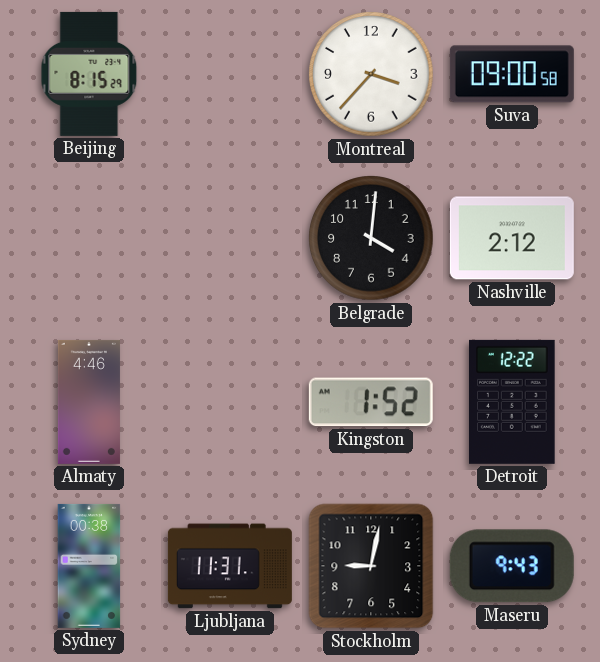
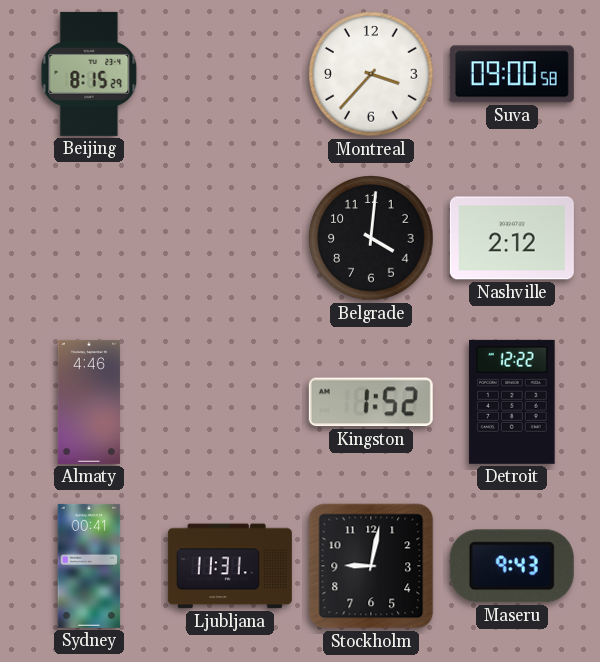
Sydney: 00:38 -> 00:41 (89, 566)
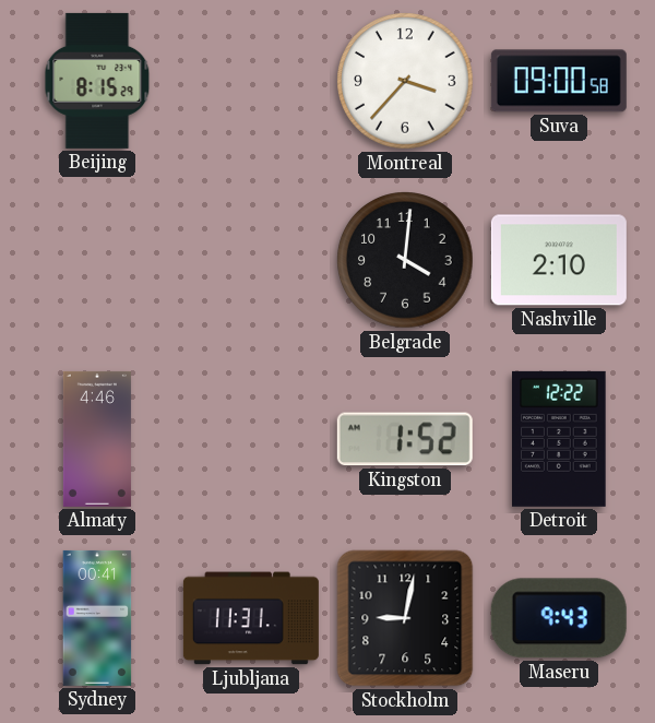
Nashville: 2:12 -> 2:10 (559, 260)
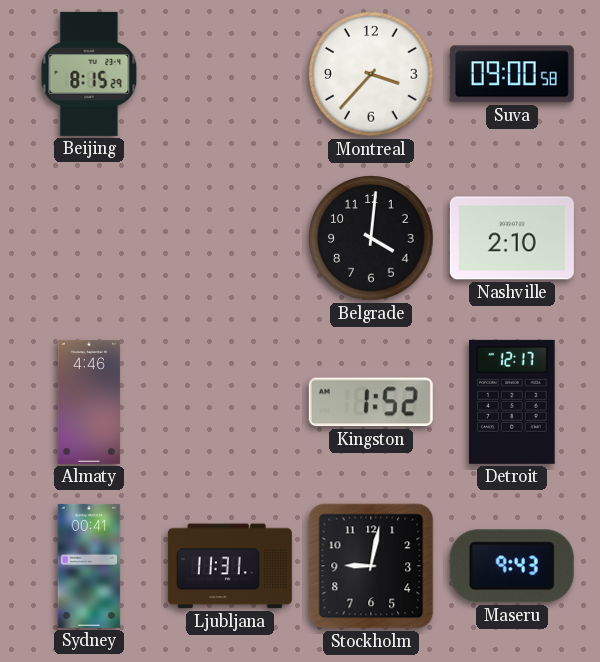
Detroit: 12:22 -> 12:17 (512, 402)
